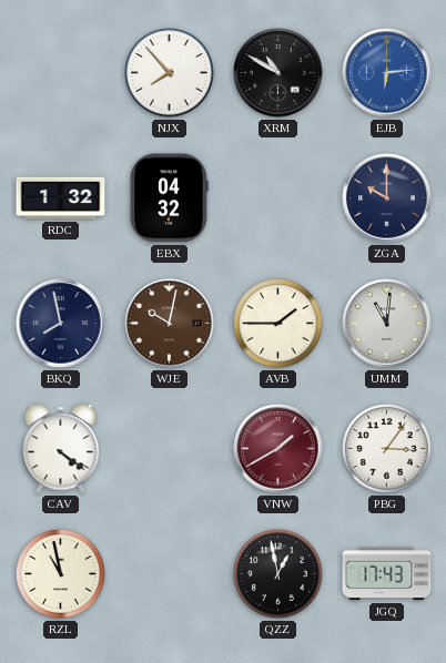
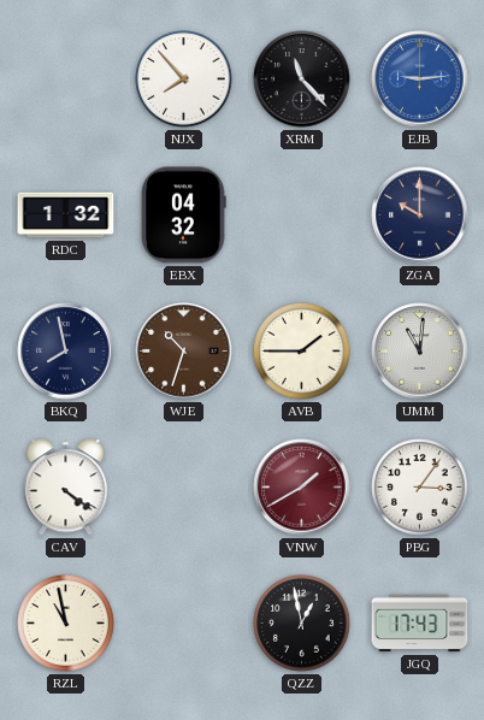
XRM: 10:50 -> 11:23 (302, 79)
EJB: 6:14 -> 9:14 (420, 79)
WJE: 10:02 -> 10:33 (184, 352)
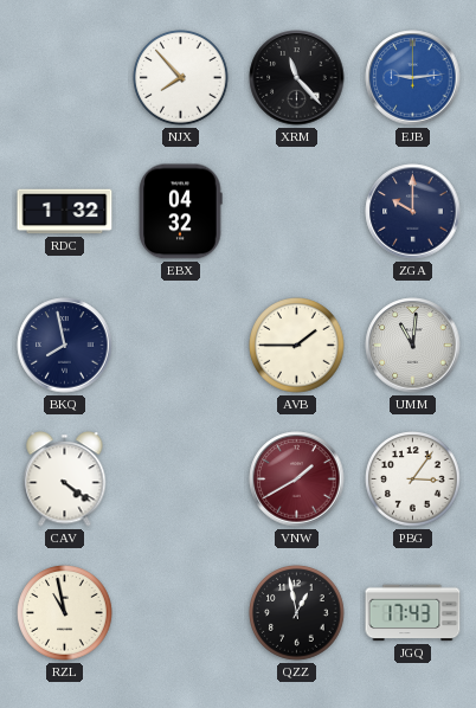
WJE: 10:33 -> none (184, 352)
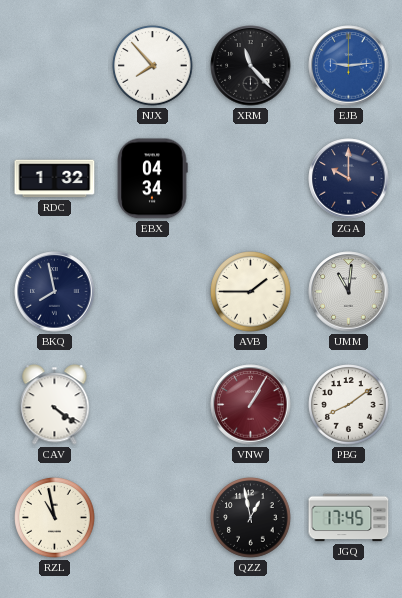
EBX: 04:32 -> 04:34 (152, 179)
VNW: 1:40 -> 1:05 (251, 405)
PBG: 3:06 -> 8:09 (349, 405)
JGQ: 17:43 -> 17:45 (349, 518)
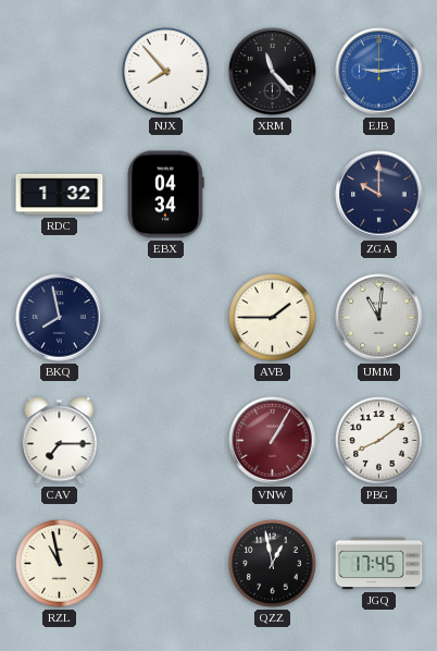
CAV: 4:21 -> 7:15 (60, 441)
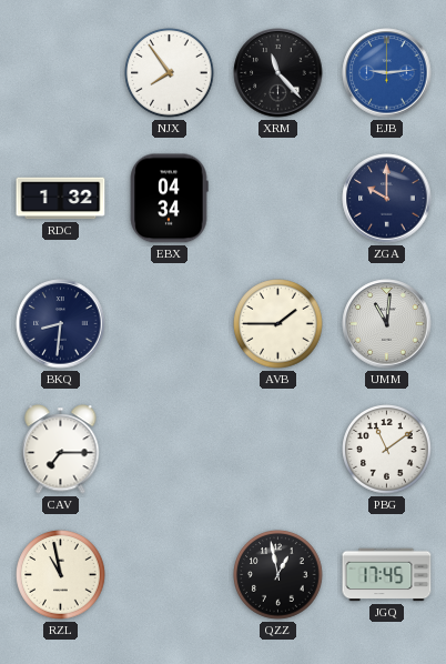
NJX: 7:53 -> 7:54 (170, 73)
BKQ: 7:58 -> 8:31 (61, 324)
VNW: 1:05 -> none (273, 441)
PBG: 8:09 -> 11:09 (387, 450)
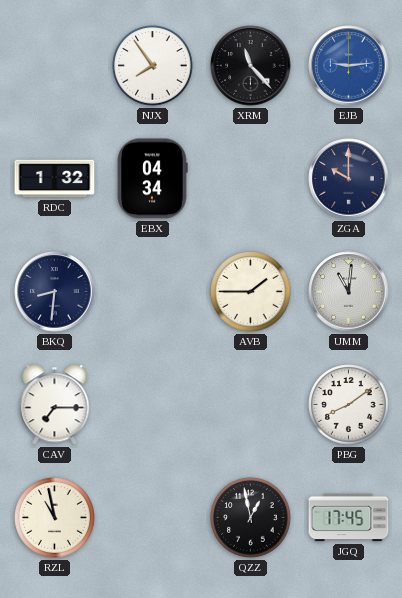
PBG: 11:09 -> 8:09 (349, 405)
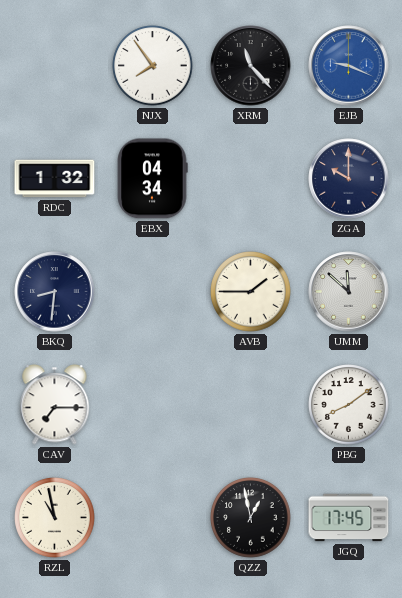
EJB: 9:14 -> 9:19 (349, 66)
UMM: 11:01 -> 11:52 (349, 292)
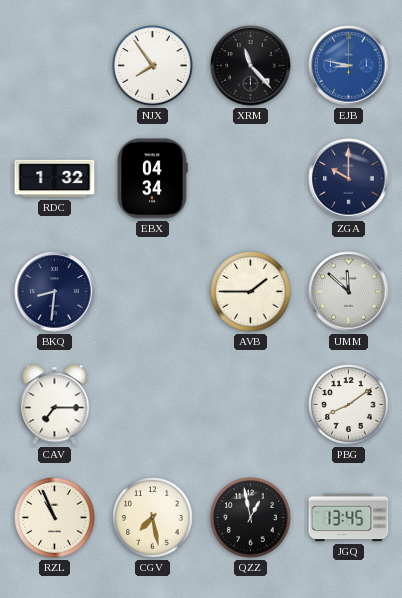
EJB: 9:19 -> 8:47 (349, 66)
RZL: 10:58 -> 10:56 (55, 518)
CGV: none -> 7:28 (153, 518)
JGQ: 17:45 -> 13:45 (349, 518)
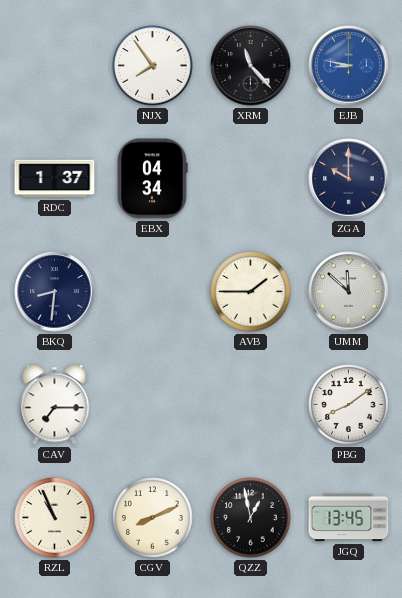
RDC: 1:32 -> 1:37 (55, 179)
CGV: 7:28 -> 8:11 (153, 518)
